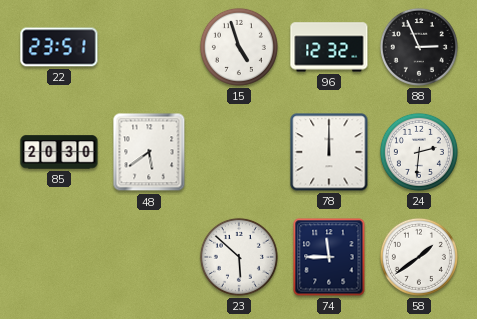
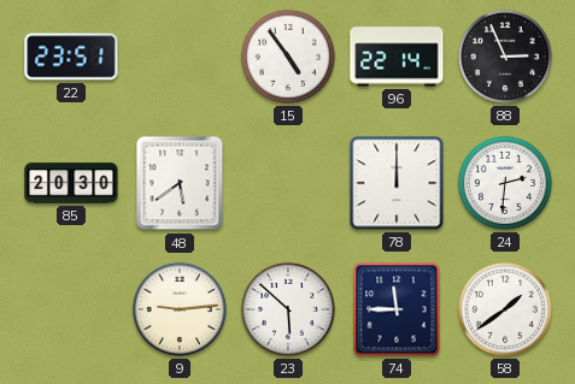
15: 4:57 -> 4:54 (288, 57)
96: 12:32 -> 22:14 (397, 57)
9: none -> 9:14 (180, 309)
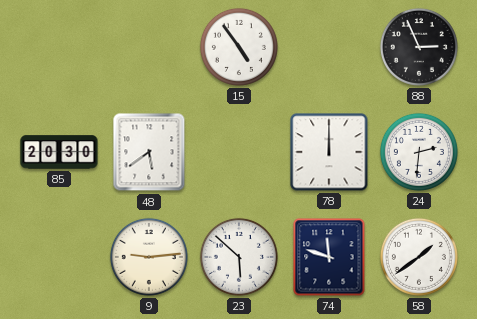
22: 23:51 -> none (71, 57)
96: 22:14 -> none (397, 57)
74: 11:45 -> 11:48 (329, 257)
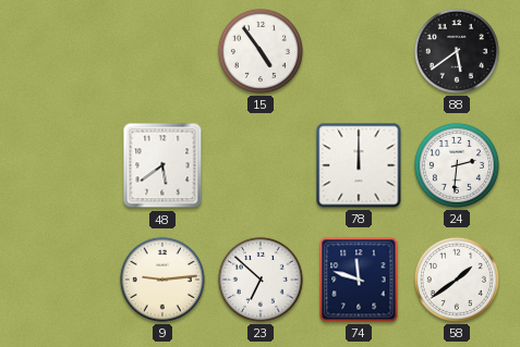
88: 2:56 -> 5:39 (457, 51)
85: 20:30 -> none (59, 152)
23: 5:52 -> 6:52 (261, 280)
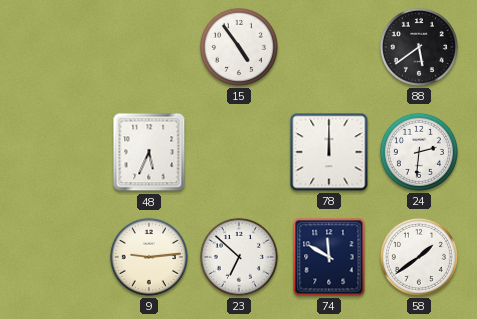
48: 5:39 -> 5:34 (149, 152)
74: 11:48 -> 11:50 (329, 257)
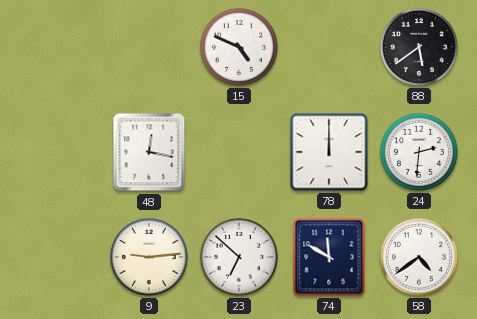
15: 4:54 -> 4:49 (239, 47)
48: 5:34 -> 12:17 (149, 152)
58: 1:39 -> 4:39 (419, 257)
